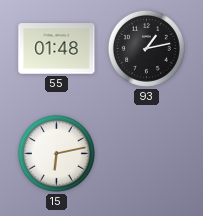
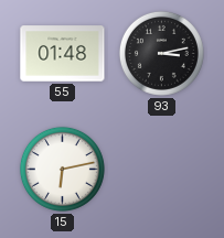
93: 1:13 -> 3:13 (161, 53)
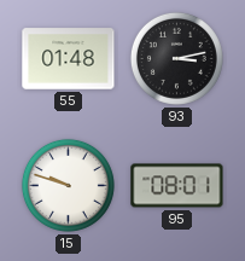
15: 6:13 -> 9:48 (68, 185)
95: none -> 08:01 (177, 186)
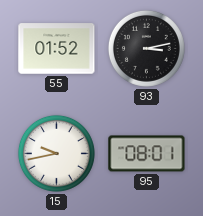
55: 01:48 -> 01:52 (57, 49)
15: 9:48 -> 9:43 (56, 153)
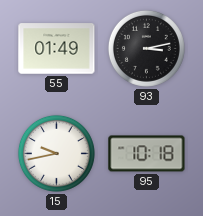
55: 01:52 -> 01:49 (57, 49)
95: 08:01 -> 10:18 (147, 154)
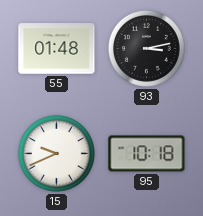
55: 01:49 -> 01:48 (57, 49)
15: 9:43 -> 9:41 (56, 153)
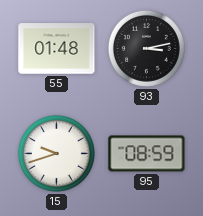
15: 9:41 -> 9:42 (56, 153)
95: 10:18 -> 08:59 (147, 154)
